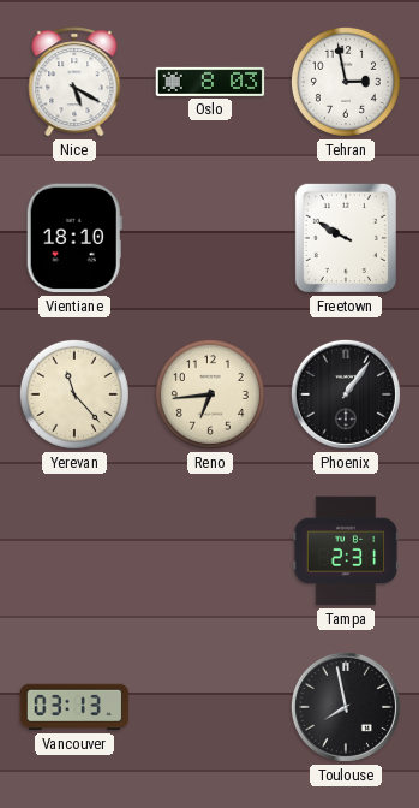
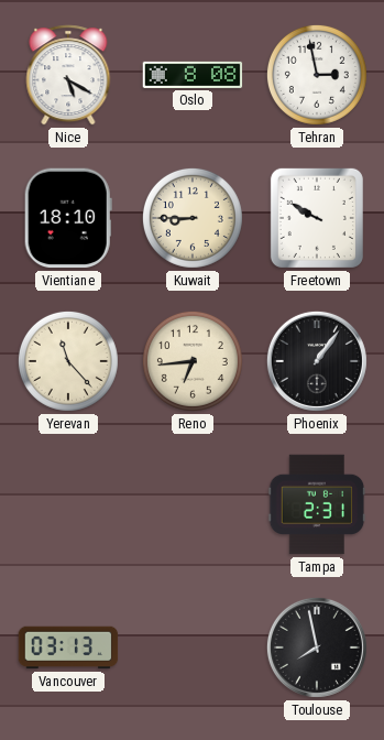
Oslo: 8:03 -> 8:08 (193, 75)
Kuwait: none -> 8:45 (193, 218)
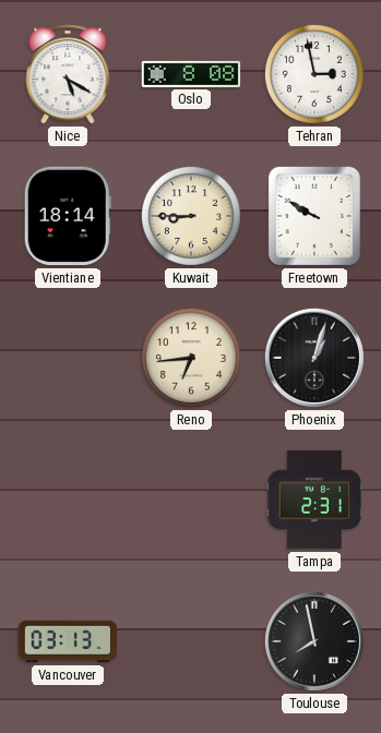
Vientiane: 18:10 -> 18:14 (68, 216)
Yerevan: 11:23 -> none (68, 361)
Phoenix: 1:06 -> 1:03 (314, 358)
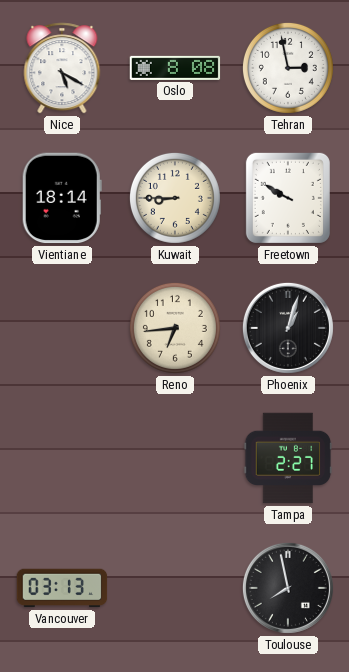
Tampa: 2:31 -> 2:27 (288, 458)
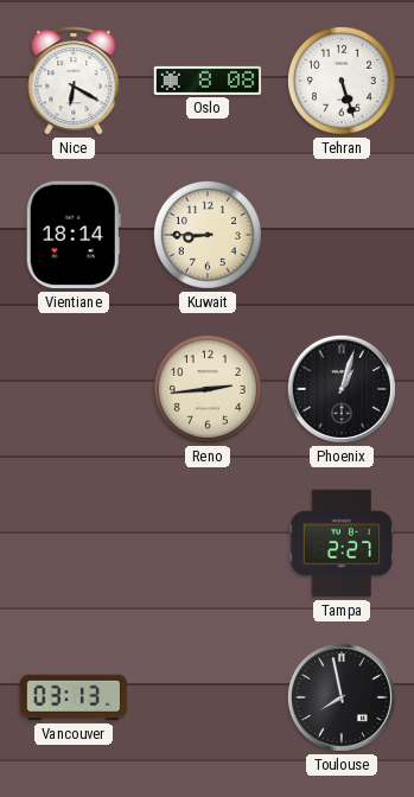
Nice: 5:20 -> 6:20 (74, 81)
Tehran: 2:58 -> 5:27 (342, 81)
Freetown: 9:50 -> none (288, 198)
Reno: 6:44 -> 2:44 (208, 389)
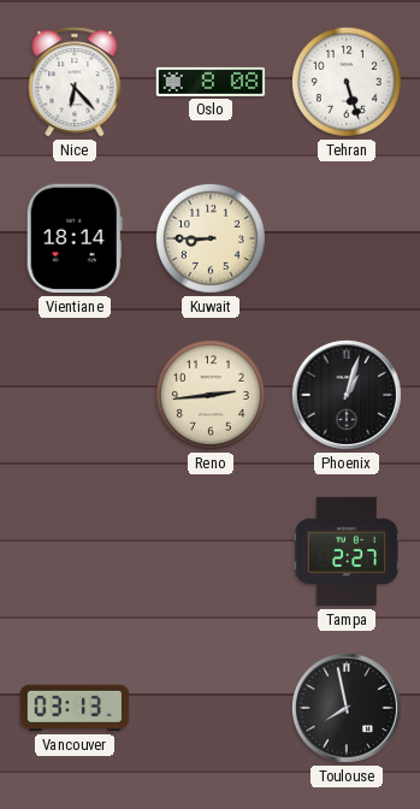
Nice: 6:20 -> 6:23 (75, 82)
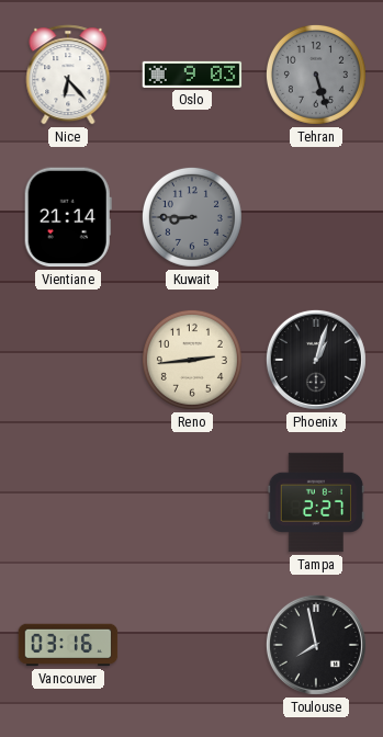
Oslo: 8:08 -> 9:03 (192, 75)
Tehran dial: white -> grey (316, 75)
Vientiane: 18:14 -> 21:14 (68, 217)
Kuwait dial: cream -> grey (192, 217)
Vancouver: 03:13 -> 03:16 (68, 645)
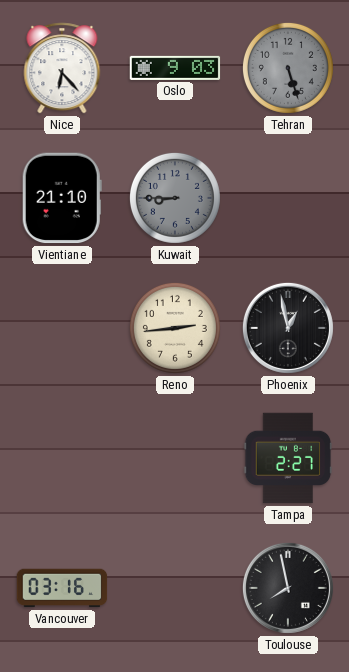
Vientiane: 21:14 -> 21:10 (62, 198)
Phoenix: 1:03 -> 12:58 (288, 328)
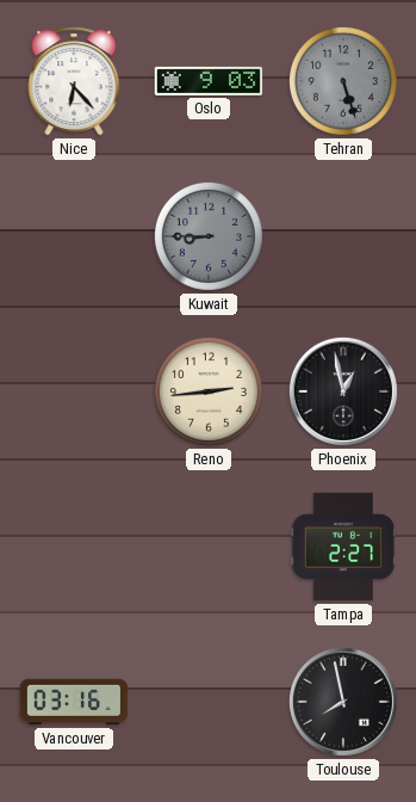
Vientiane: 21:10 -> none (62, 198)
